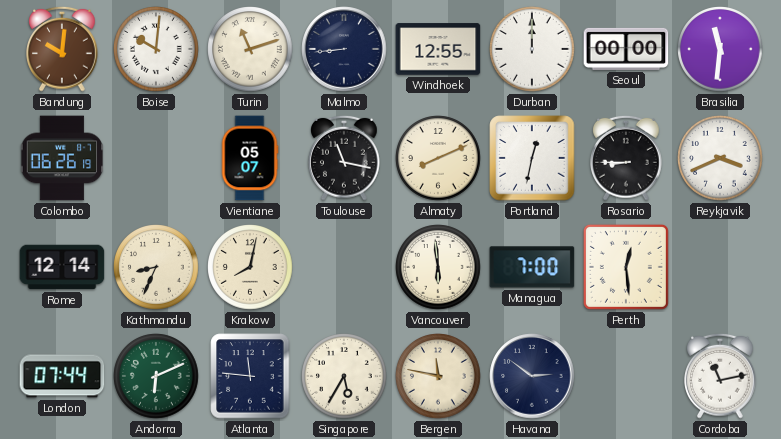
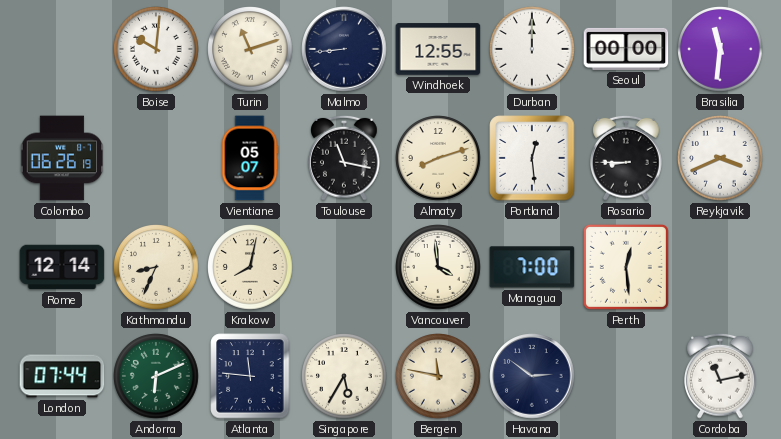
Bandung: 10:01 -> none (63, 49)
Almaty: 8:11 -> 8:12 (438, 158)
Portland: 12:32 -> 12:29 (532, 158)
Vancouver: 5:59 -> 3:59 (438, 267)
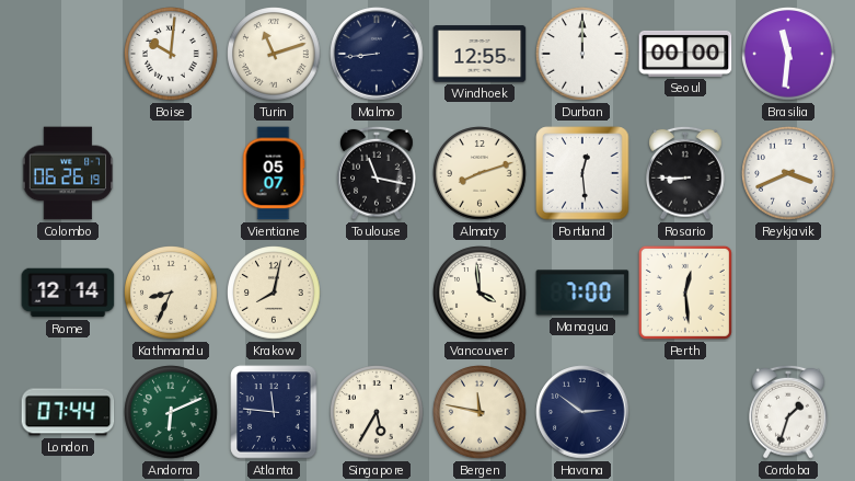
Cordoba: 11:13 -> 1:33 (789, 412)
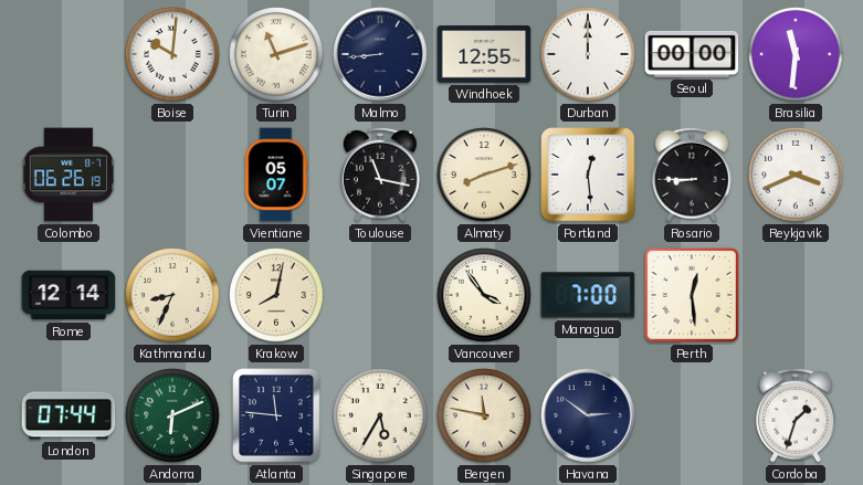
Vancouver: 3:59 -> 3:54 (484, 295)
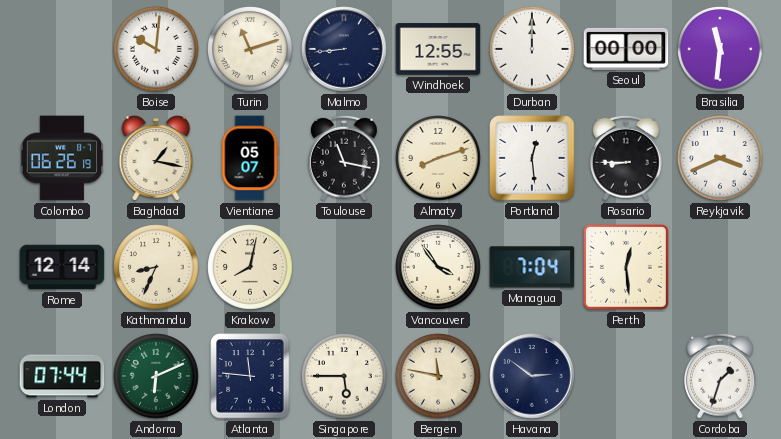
Baghdad: none -> 1:17 (156, 158)
Managua: 7:00 -> 7:04 (532, 267)
Singapore: 5:35 -> 5:45 (344, 376)
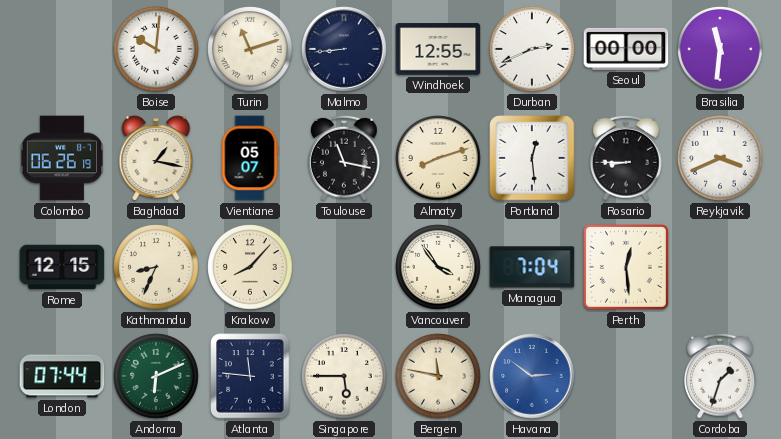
Durban: 12:00 -> 2:41 (532, 49)
Rome: 12:14 -> 12:15 (62, 267)
Krakow: 8:02 -> 8:07 (250, 267)
Havana dial: navy -> blue (532, 376)
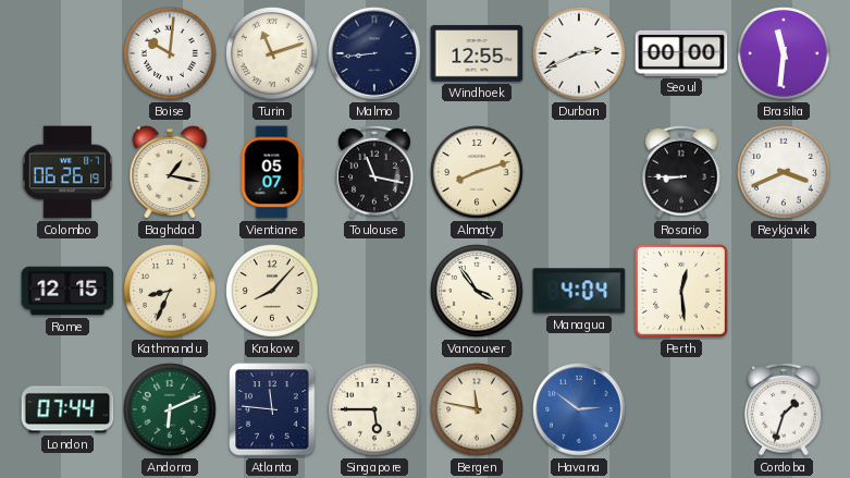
Portland: 12:29 -> none (532, 158)
Managua: 7:04 -> 4:04 (579, 291)
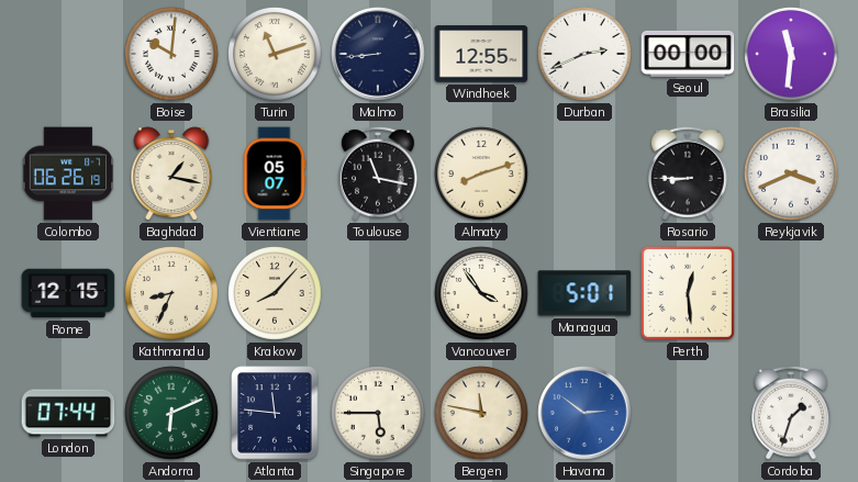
Managua: 4:04 -> 5:01 (584, 293)
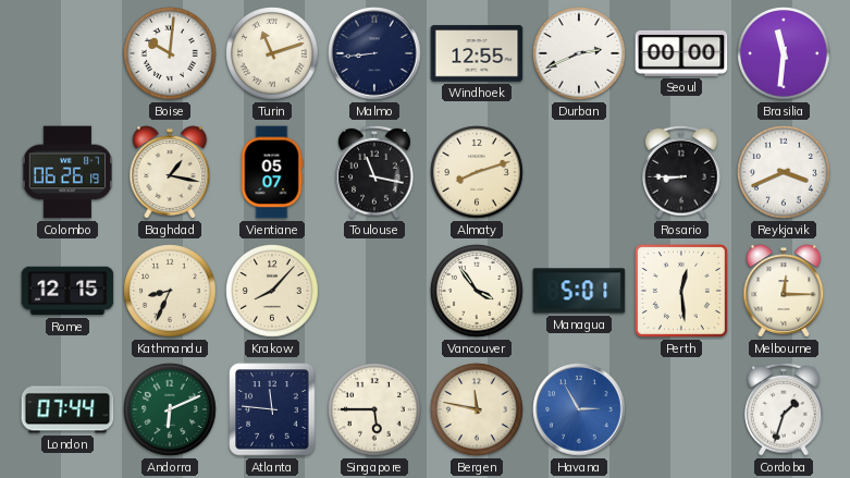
Melbourne: none -> 12:15 (784, 291)
Havana: 2:51 -> 2:55 (579, 409)
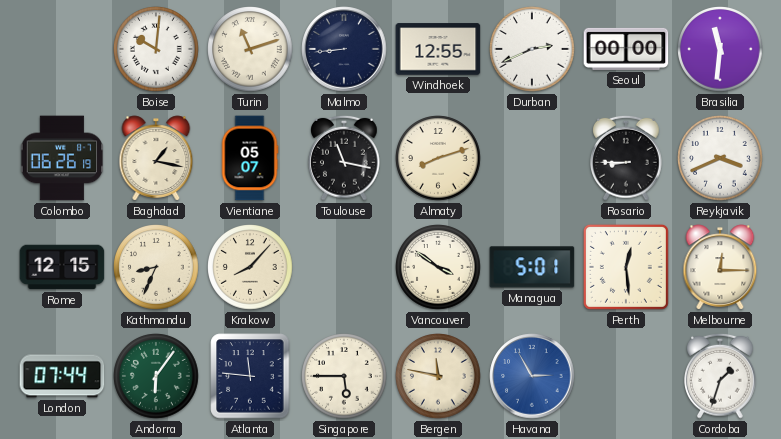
Vancouver: 3:54 -> 3:51 (438, 267)
Andorra: 6:11 -> 6:06 (156, 376)
